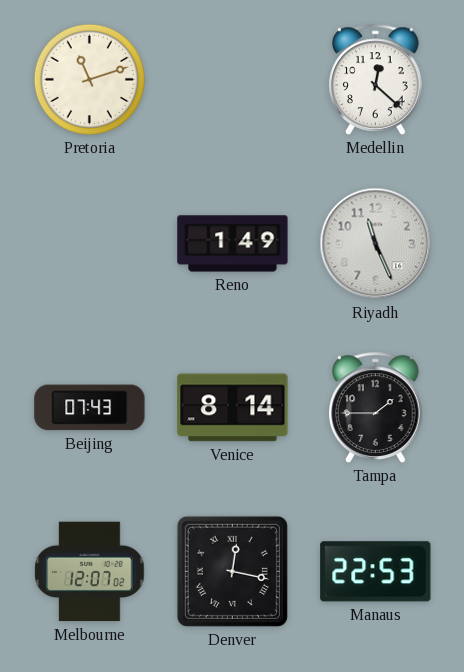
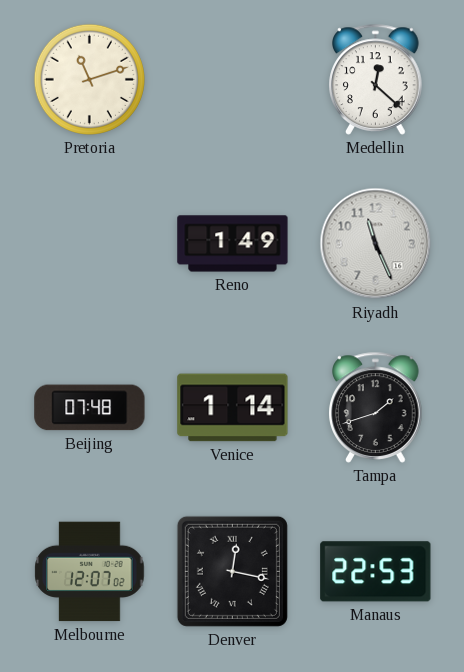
Beijing: 07:43 -> 07:48 (90, 408)
Venice: 8:14 -> 1:14 (233, 408)
Tampa: 1:45 -> 1:42 (376, 407)
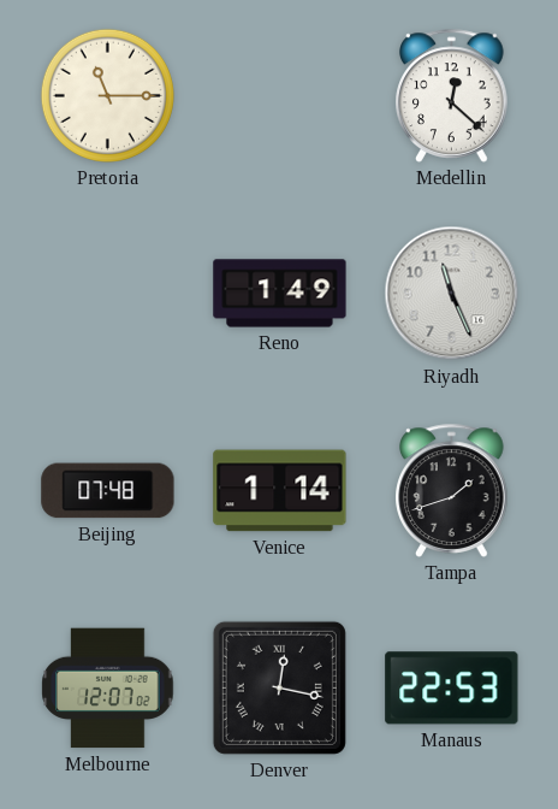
Pretoria: 11:12 -> 11:15 (107, 95)
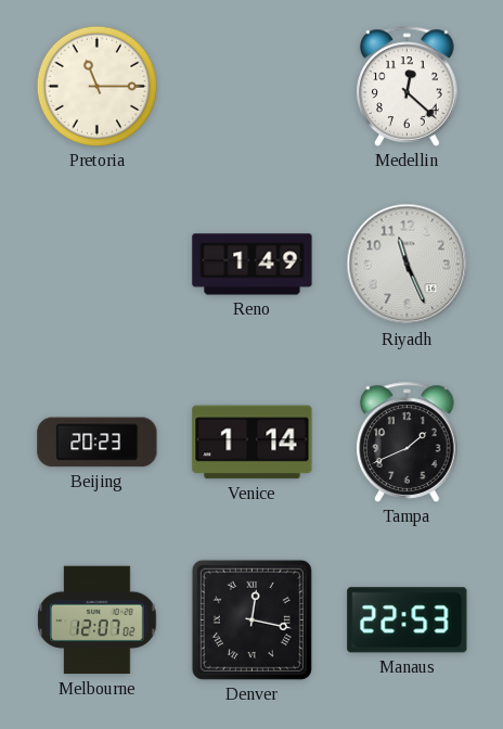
Beijing: 07:48 -> 20:23 (98, 443)
Tampa: 1:42 -> 1:41 (408, 442)
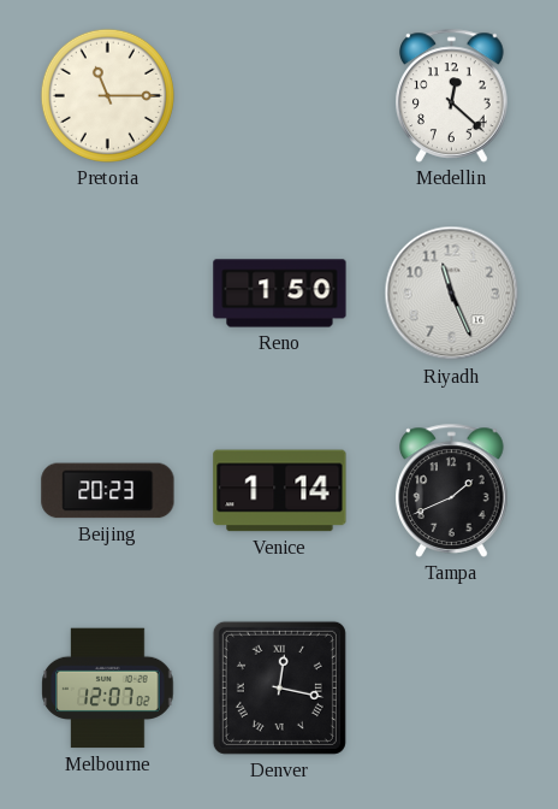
Reno: 1:49 -> 1:50 (280, 294)
Manaus: 22:53 -> none (408, 621)
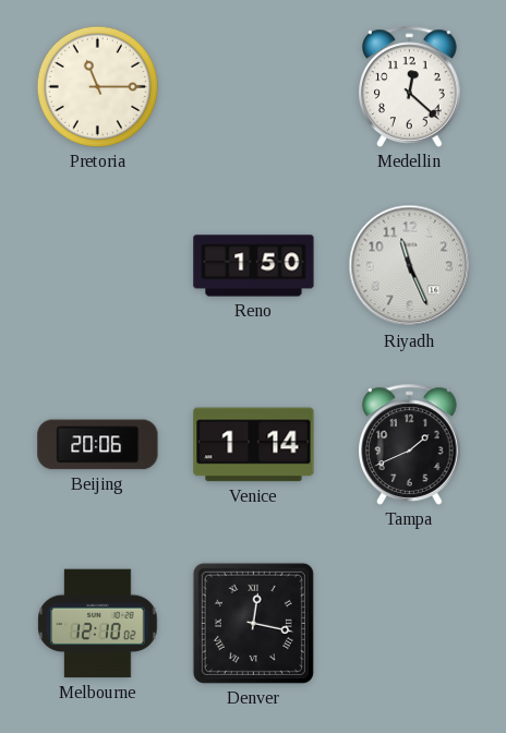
Beijing: 20:23 -> 20:06 (98, 445)
Melbourne: 12:07 -> 12:10 (98, 624)
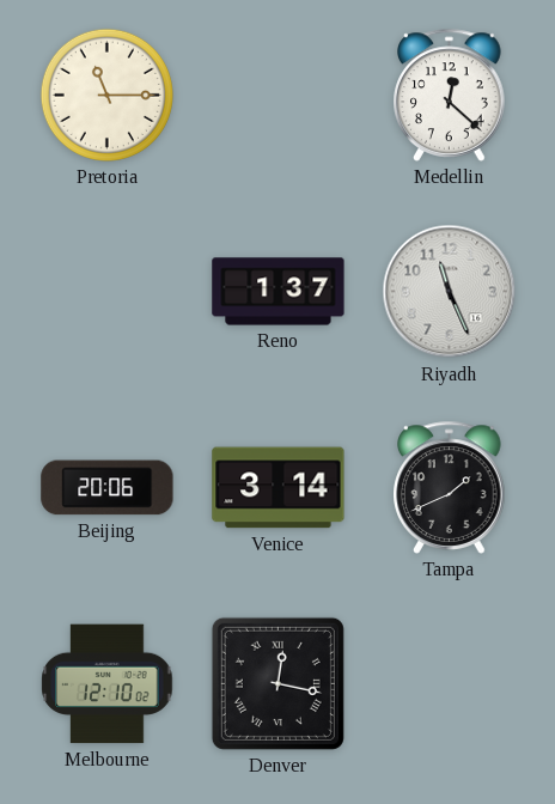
Reno: 1:50 -> 1:37 (279, 292)
Venice: 1:14 -> 3:14 (279, 488)
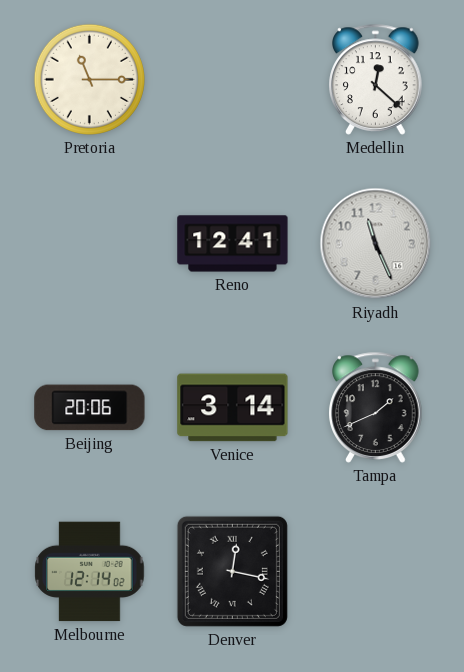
Reno: 1:37 -> 12:41 (233, 244)
Melbourne: 12:10 -> 12:14 (90, 572)
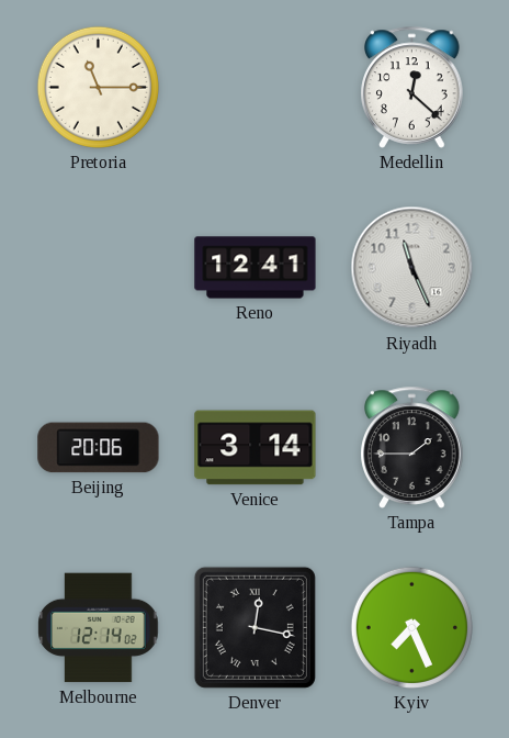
Tampa: 1:41 -> 1:45 (412, 447)
Kyiv: none -> 7:26 (411, 627)
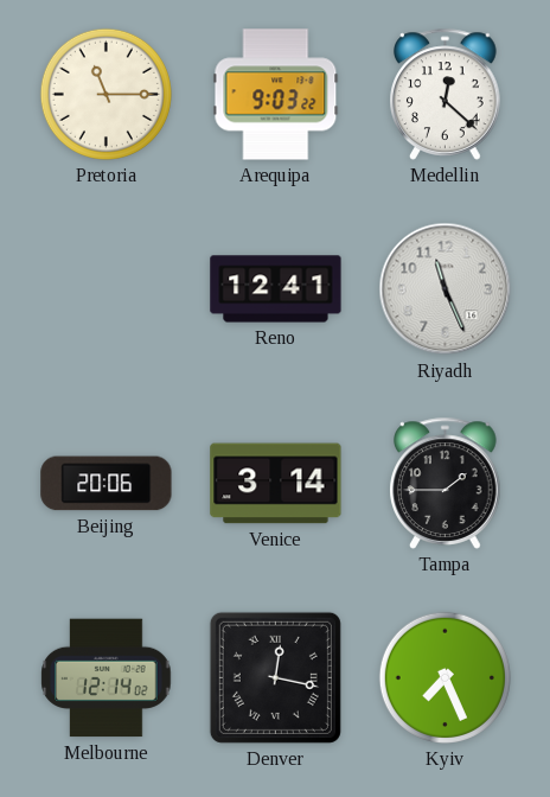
Arequipa: none -> 9:03 (276, 95)
